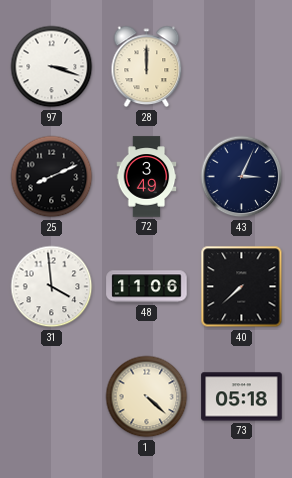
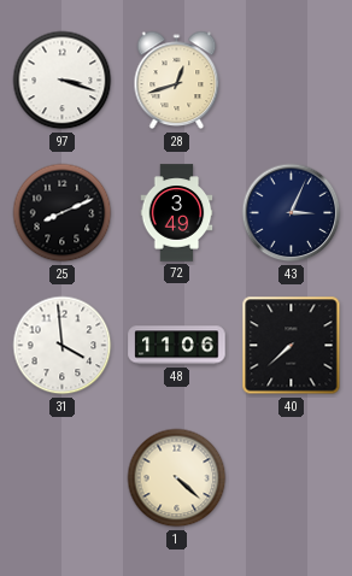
28: 12:00 -> 12:42 (177, 81)
73: 05:18 -> none (242, 397)
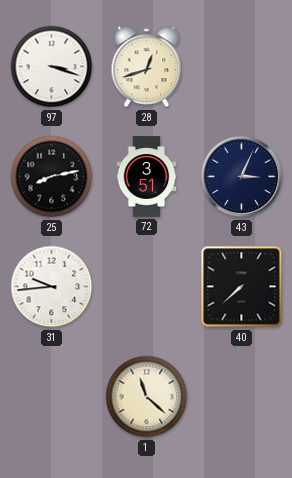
25: 8:11 -> 8:13 (52, 177)
72: 3:49 -> 3:51 (147, 177)
31: 3:59 -> 9:44 (52, 287)
48: 11:06 -> none (177, 346)
1: 4:22 -> 11:22 (147, 397)
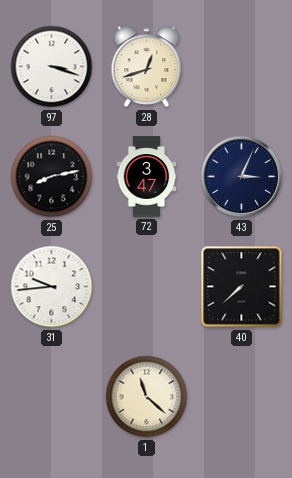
72: 3:51 -> 3:47 (147, 177)
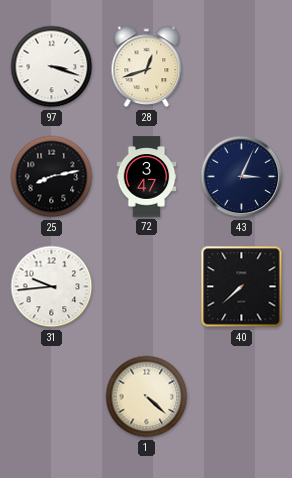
1: 11:22 -> 4:22 (147, 397)
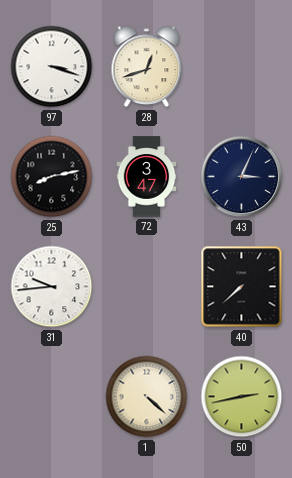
50: none -> 2:43 (242, 397)
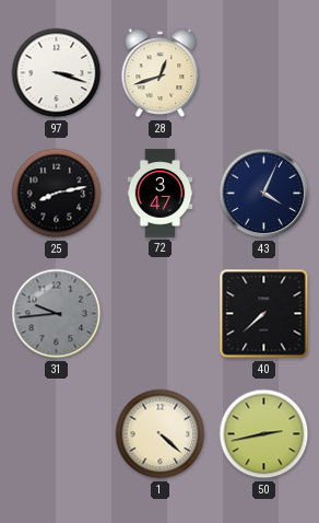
43: 3:04 -> 4:04 (264, 194)
31 dial: white -> grey (57, 314)
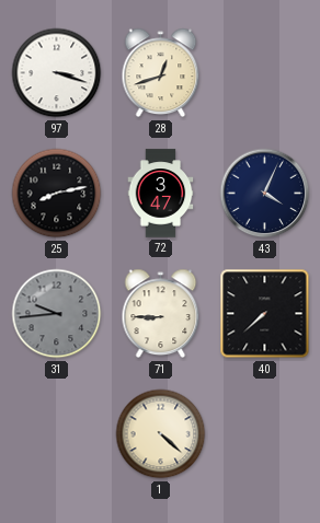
71: none -> 8:45 (161, 314)
50: 2:43 -> none (264, 434)
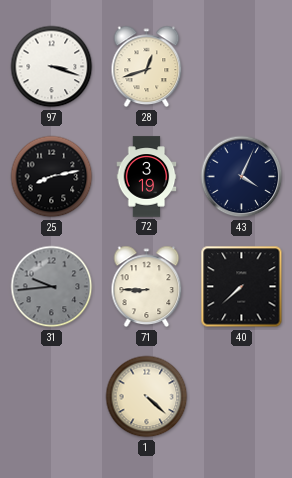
72: 3:47 -> 3:19 (147, 177)
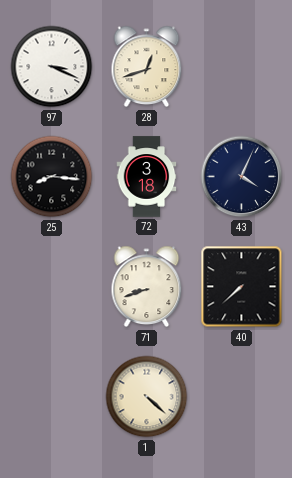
97: 3:18 -> 3:19 (52, 67)
25: 8:13 -> 8:16 (52, 177)
72: 3:19 -> 3:18 (147, 177)
31: 9:44 -> none (52, 287)
71: 8:45 -> 8:42 (147, 287)
